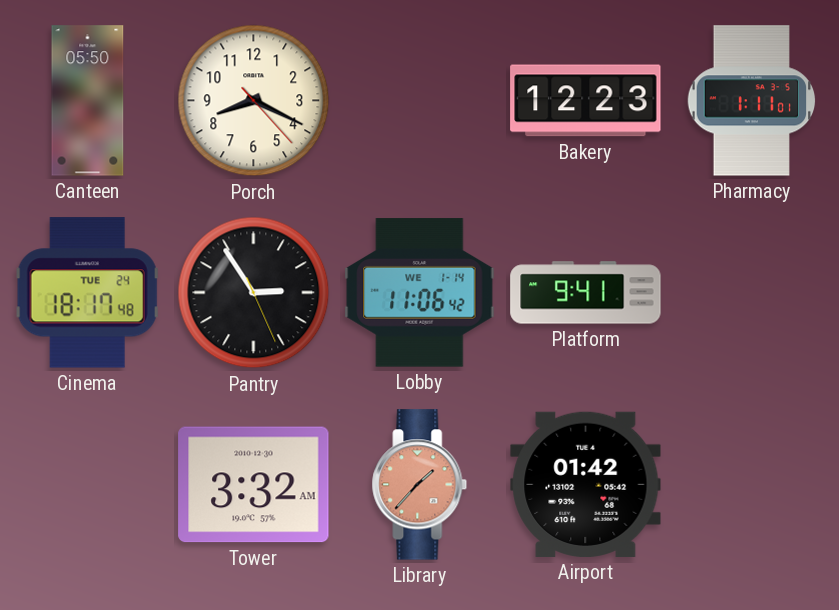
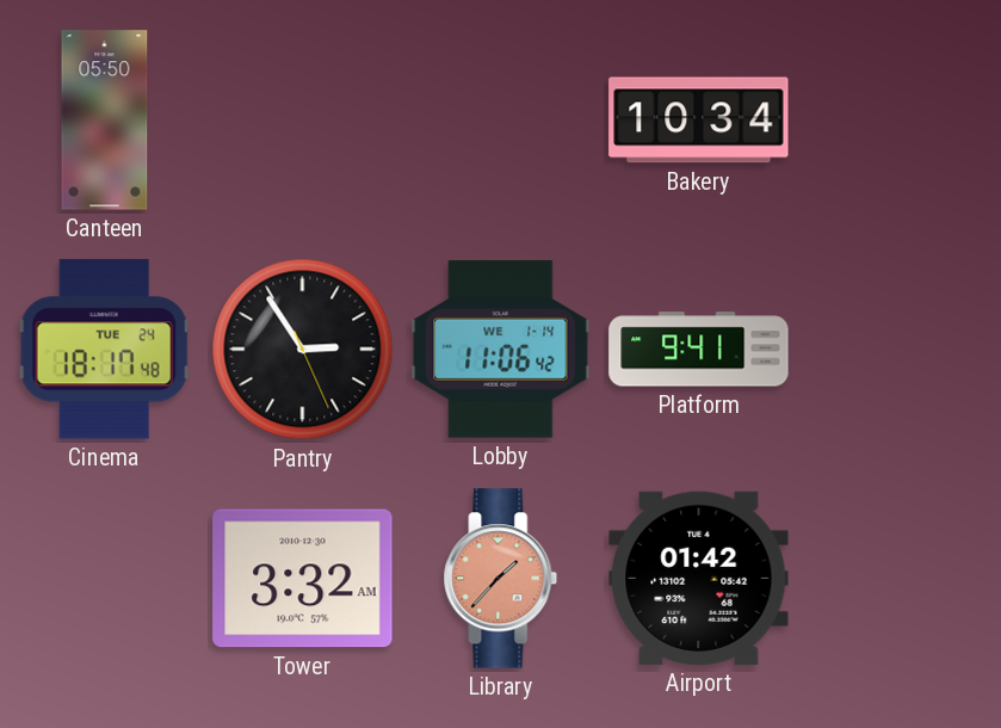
Porch: 8:19 -> none (254, 101)
Bakery: 12:23 -> 10:34 (699, 121)
Pharmacy: 1:11 -> none (752, 101)
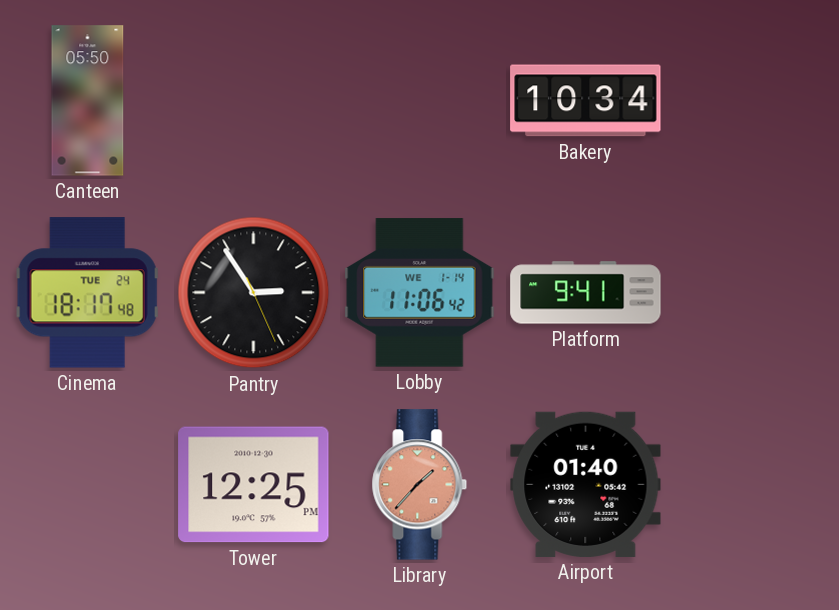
Tower: 3:32 -> 12:25 (254, 485)
Airport: 01:42 -> 01:40 (586, 484)
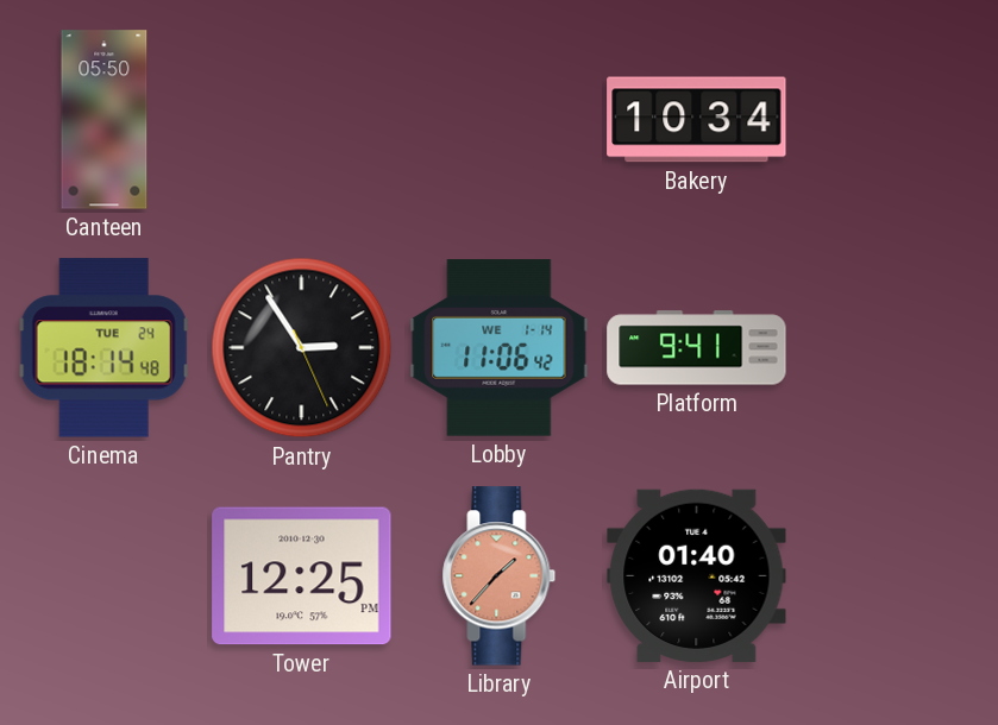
Cinema: 18:17 -> 18:14 (105, 348)
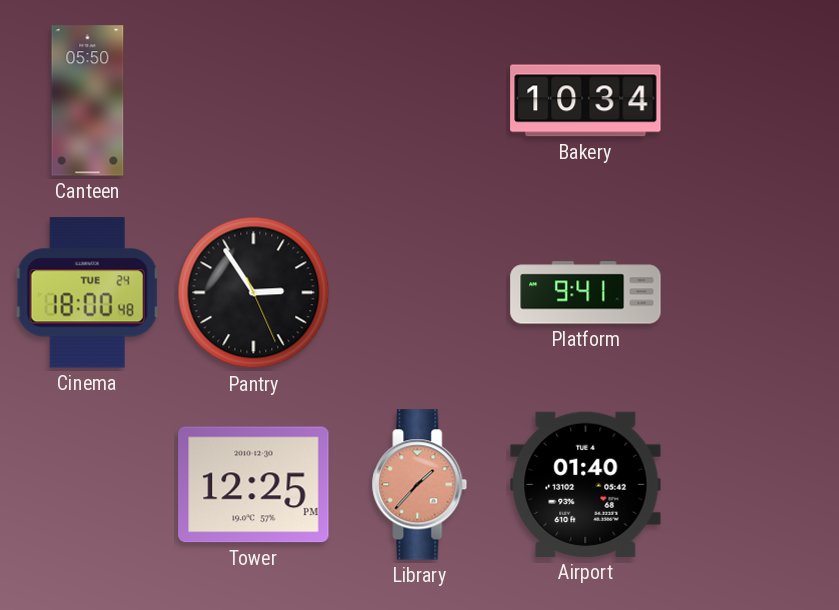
Cinema: 18:14 -> 18:00 (88, 293)
Lobby: 11:06 -> none (500, 348)
